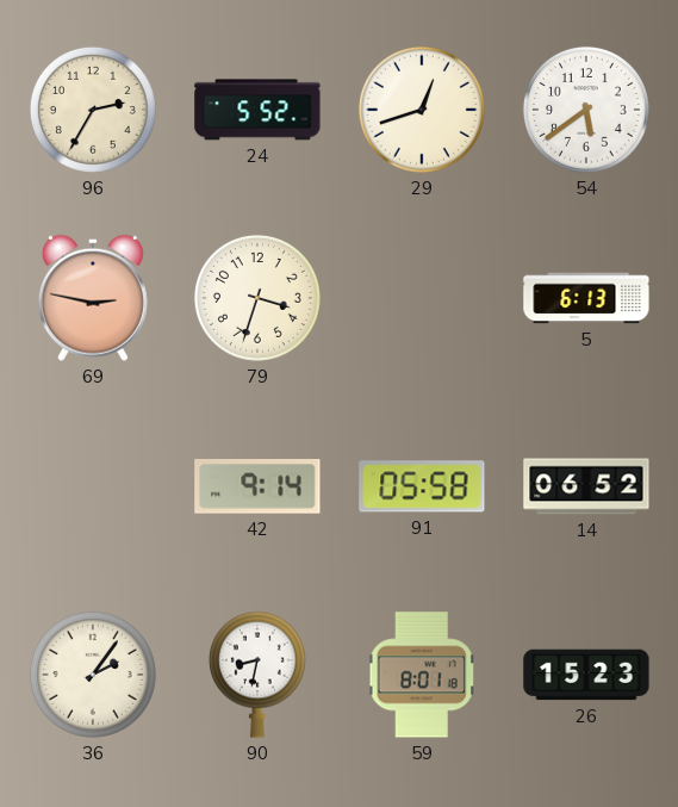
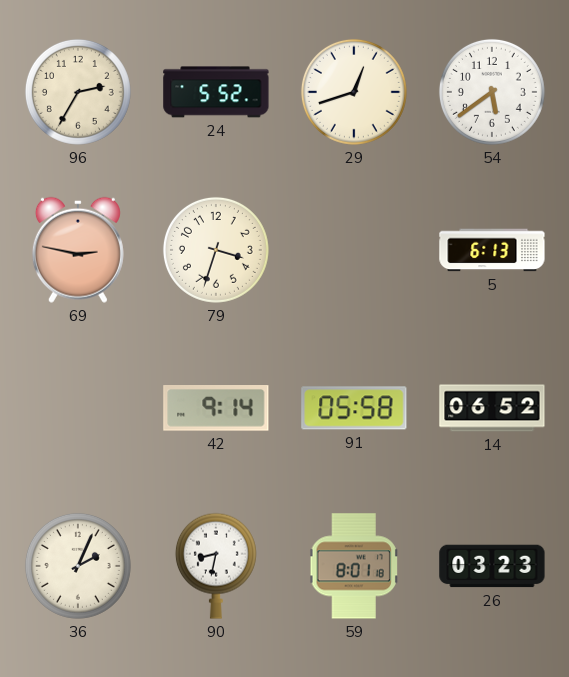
36: 2:06 -> 2:04 (78, 566)
26: 15:23 -> 03:23 (492, 566)
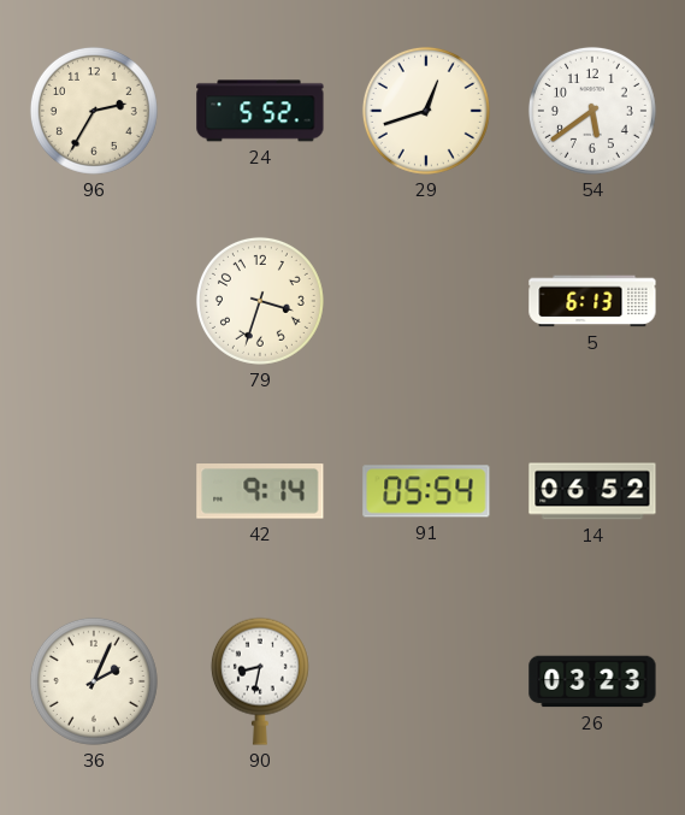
69: 2:47 -> none (78, 250)
91: 05:58 -> 05:54 (426, 491)
59: 8:01 -> none (354, 566)
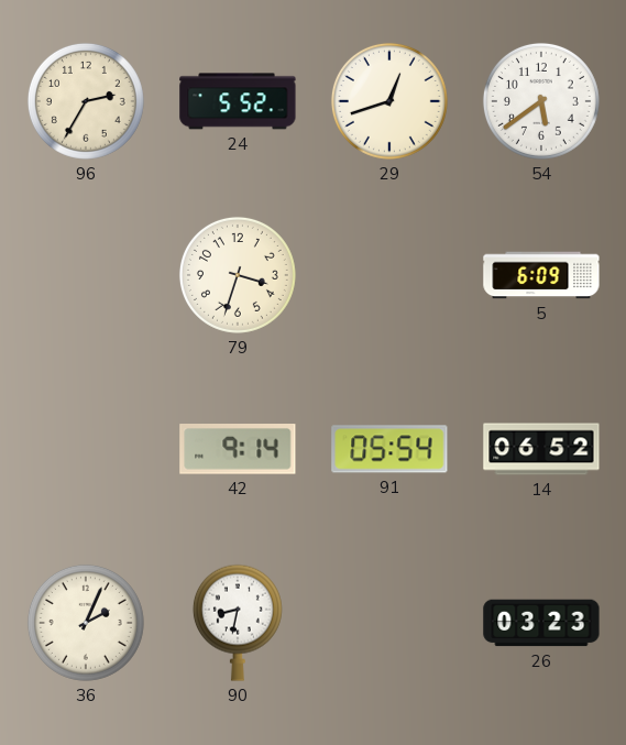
5: 6:13 -> 6:09 (541, 275)
